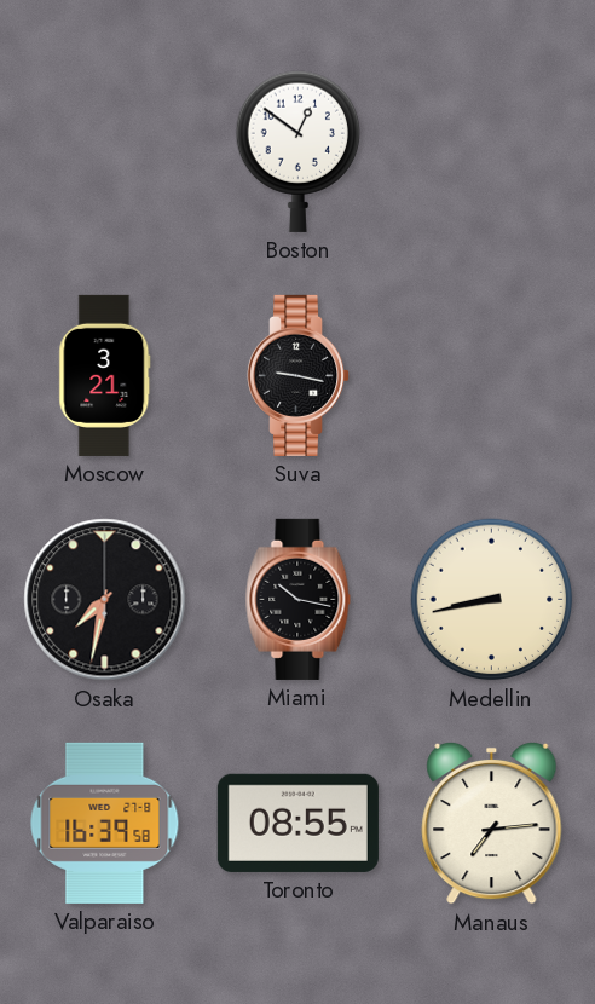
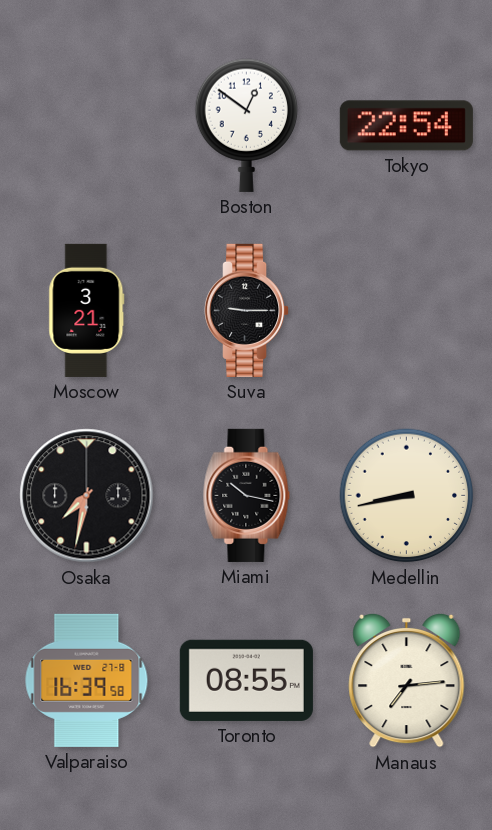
Tokyo: none -> 22:54 (406, 126)
Suva: 9:17 -> 9:15 (248, 310)
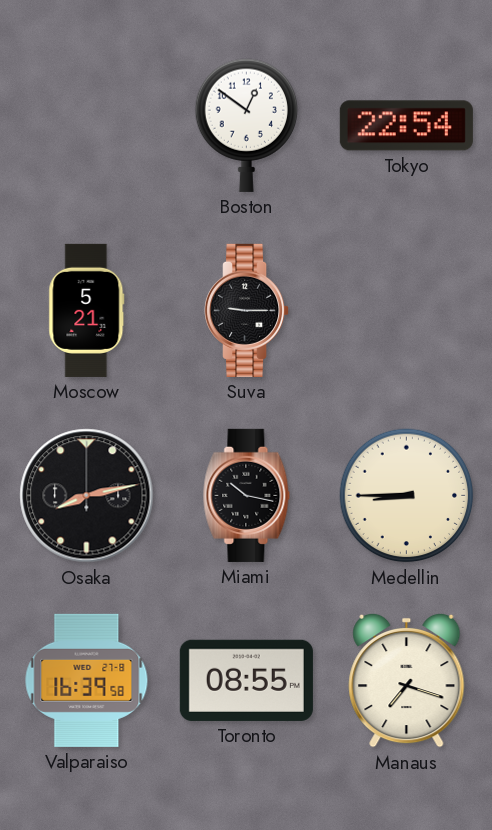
Moscow: 3:21 -> 5:21 (87, 310)
Osaka: 7:32 -> 8:13 (87, 496)
Medellin: 8:43 -> 8:45 (407, 496)
Manaus: 7:14 -> 7:18 (407, 680)
